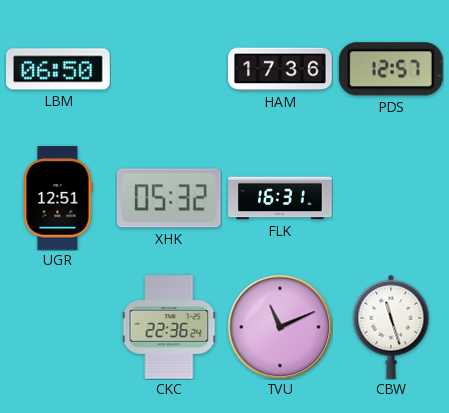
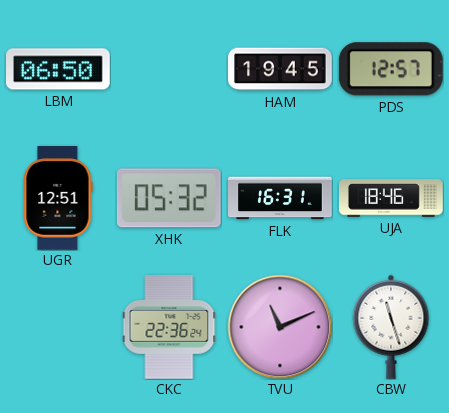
HAM: 17:36 -> 19:45 (280, 69)
UJA: none -> 18:46 (391, 198)
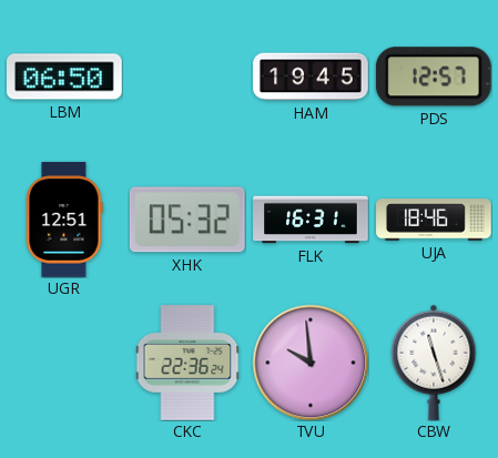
TVU: 11:11 -> 9:59 (311, 363)
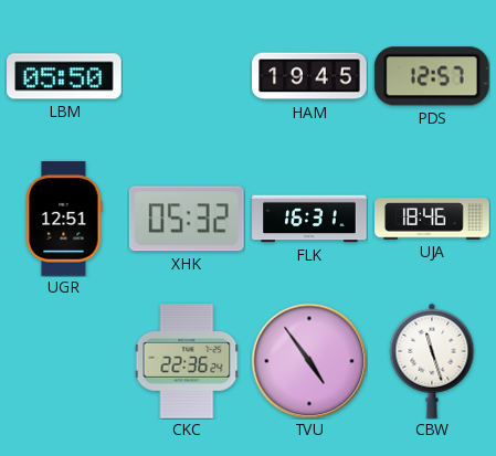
LBM: 06:50 -> 05:50 (65, 76)
TVU: 9:59 -> 4:54 (309, 361)
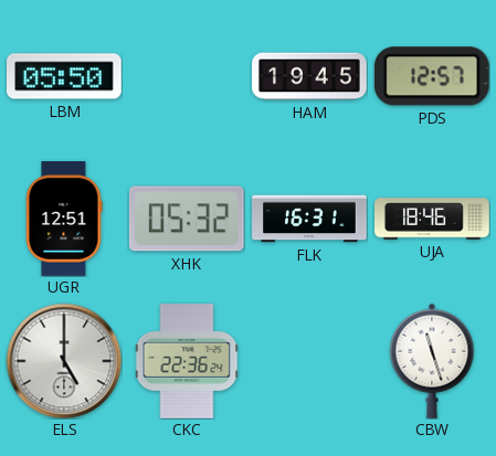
ELS: none -> 5:00 (64, 361)
TVU: 4:54 -> none (309, 361)
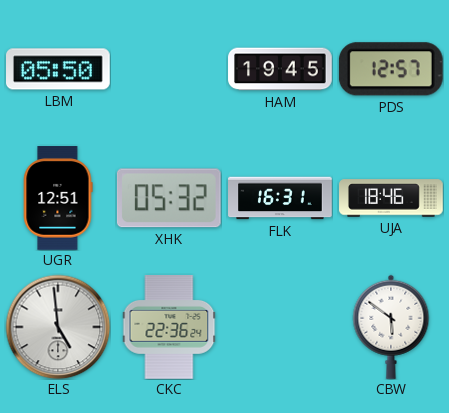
ELS: 5:00 -> 4:59 (58, 327)
CBW: 11:27 -> 5:51 (391, 327)
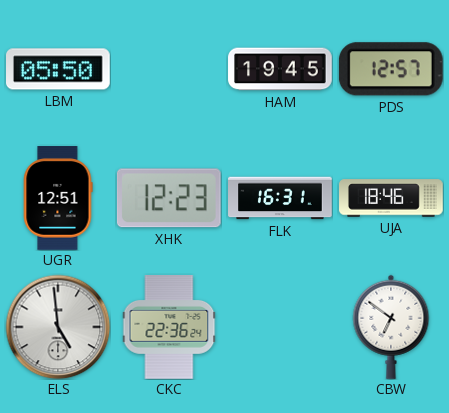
XHK: 05:32 -> 12:23 (169, 198)
CBW: 5:51 -> 6:51 (391, 327)
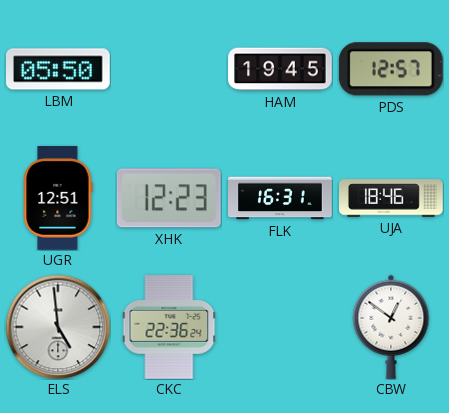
CBW: 6:51 -> 12:51 (391, 327)
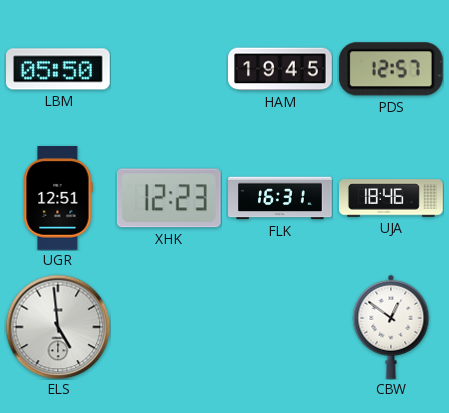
CKC: 22:36 -> none (169, 327)
